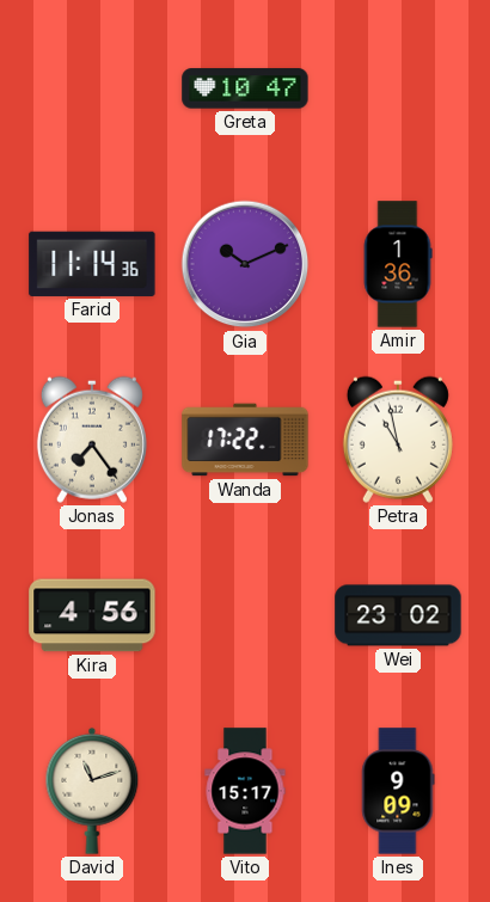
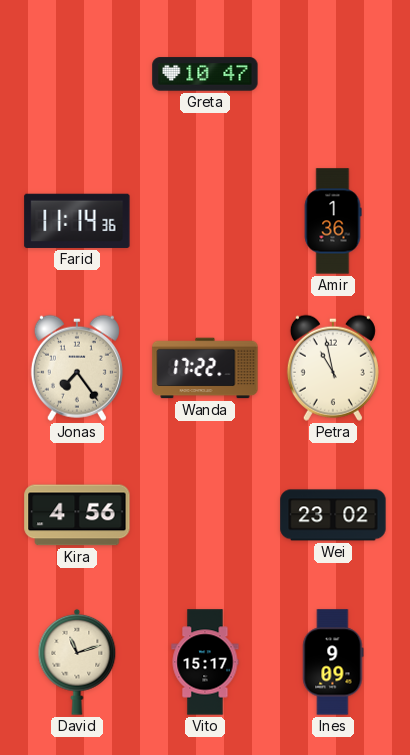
Gia: 10:11 -> none (245, 264)
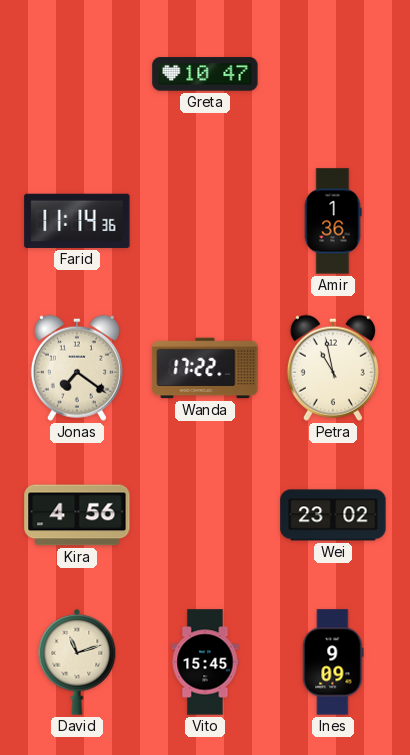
Jonas: 7:24 -> 7:21 (77, 368)
Vito: 15:17 -> 15:45 (205, 662)
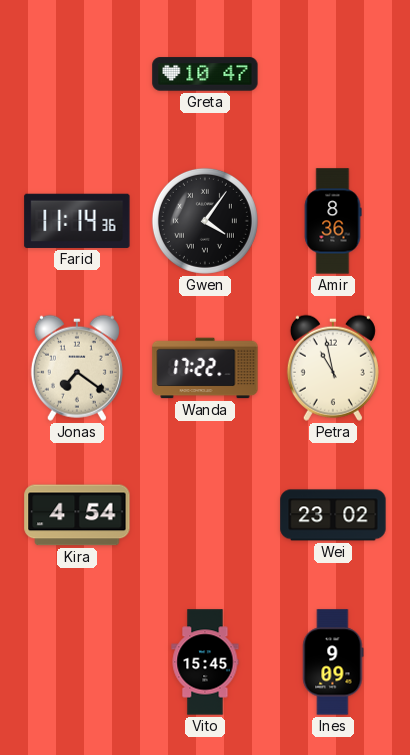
Gwen: none -> 4:06 (205, 221)
Amir: 1:36 -> 8:36 (333, 221)
Kira: 4:56 -> 4:54 (77, 515)
David: 11:12 -> none (77, 662)
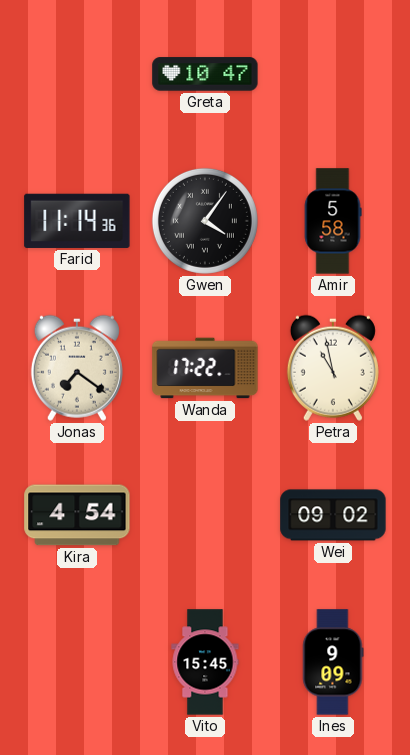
Amir: 8:36 -> 5:58 (333, 221)
Wei: 23:02 -> 09:02 (333, 515)
